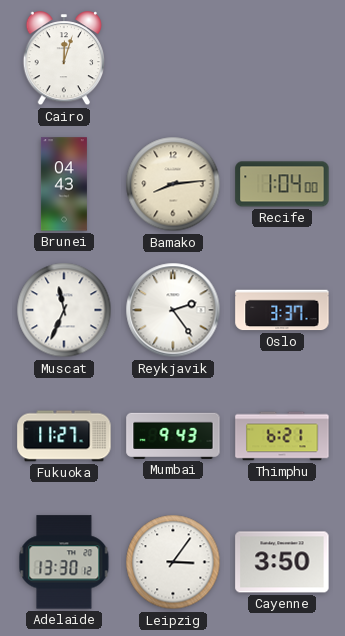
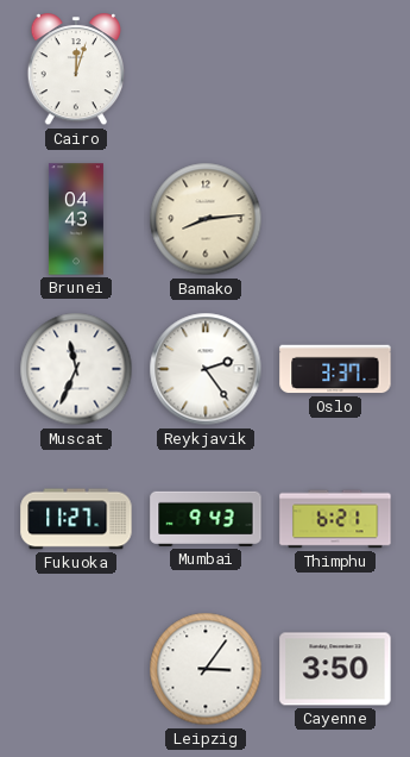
Recife: 1:04 -> none (282, 184)
Adelaide: 13:30 -> none (64, 562)
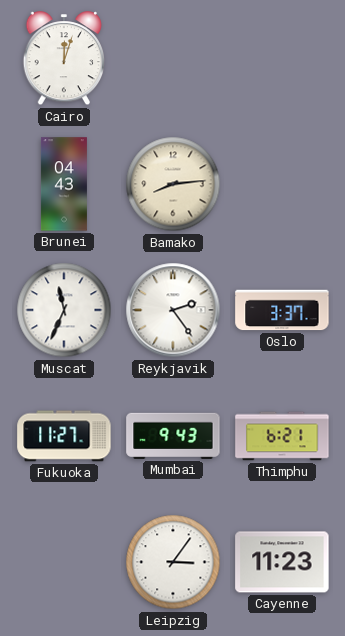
Cayenne: 3:50 -> 11:23 (282, 562)
